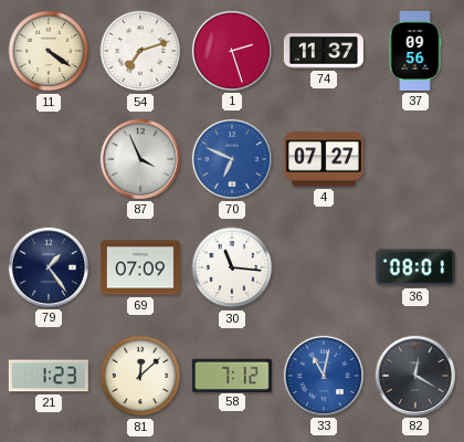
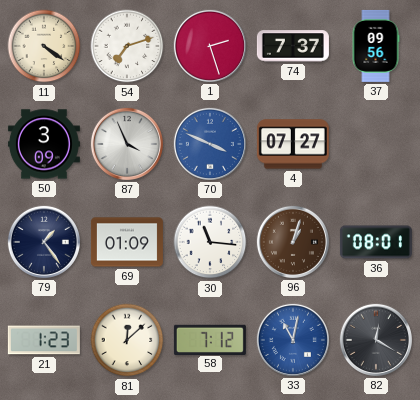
74: 11:37 -> 7:37 (293, 46)
50: none -> 3:09 (44, 144)
70: 6:49 -> 3:49 (210, 144)
69: 07:09 -> 01:09 (127, 242)
96: none -> 1:03 (293, 242)
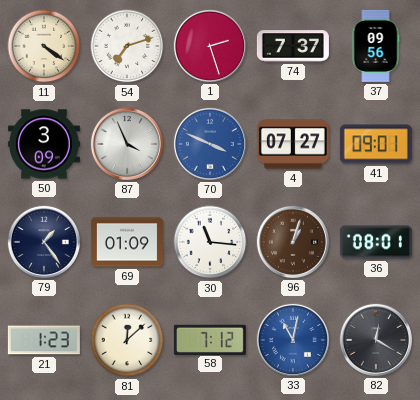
41: none -> 09:01 (376, 144)
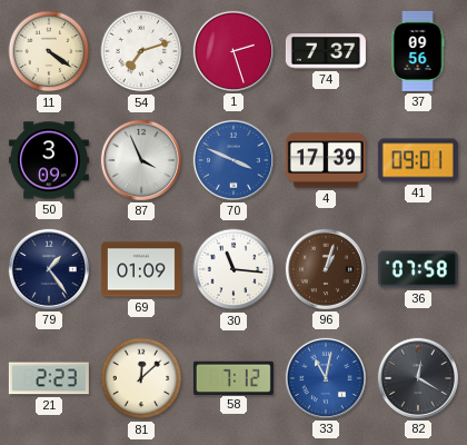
4: 07:27 -> 17:39 (326, 160)
36: 08:01 -> 07:58 (418, 269)
21: 1:23 -> 2:23 (49, 378)
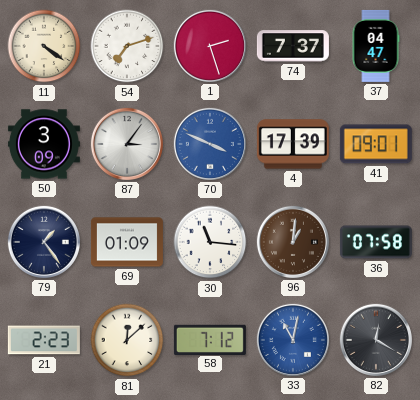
37: 09:56 -> 04:47 (376, 46)
87: 3:56 -> 3:06 (127, 144)
96: 1:03 -> 1:01 (293, 242)
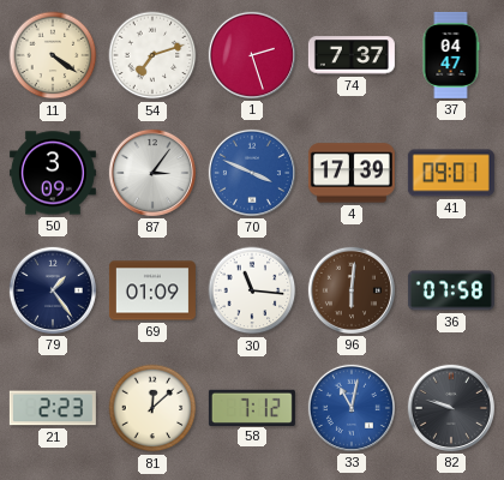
96: 1:01 -> 6:01 (352, 290)
82: 12:20 -> 9:48 (451, 408)
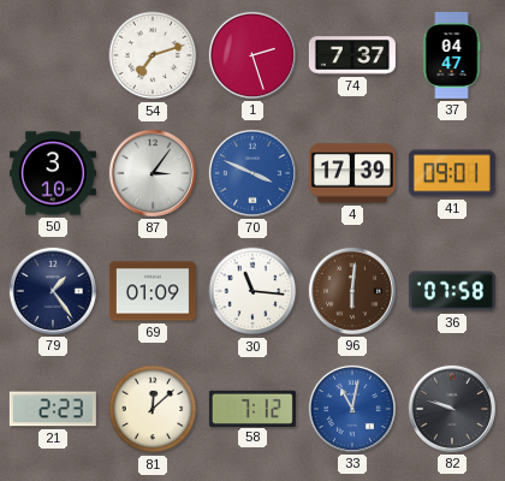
11: 4:21 -> none (53, 55)
50: 3:09 -> 3:10 (53, 173)
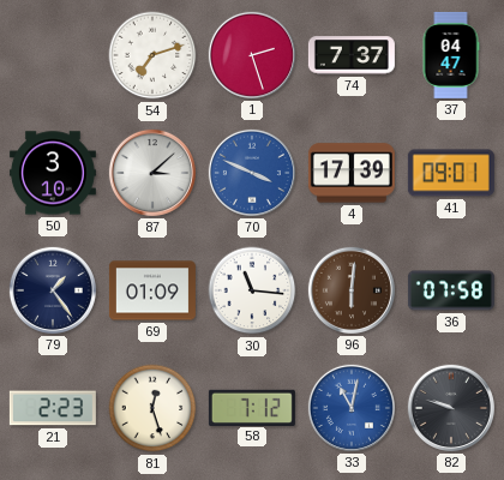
87: 3:06 -> 3:08 (152, 173)
81: 12:08 -> 12:27 (152, 408)
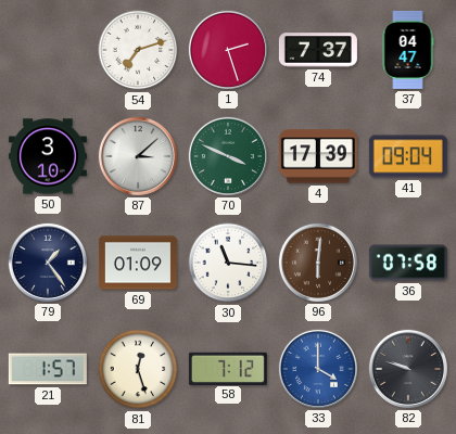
70 dial: blue -> green (228, 156)
41: 09:01 -> 09:04 (408, 156)
21: 2:23 -> 1:57 (48, 369)
33: 11:02 -> 4:00 (318, 369)
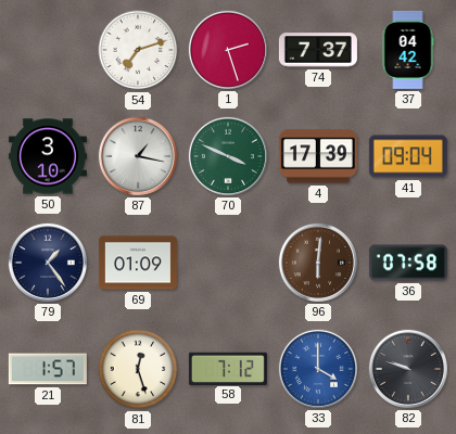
37: 04:47 -> 04:42 (408, 50)
87: 3:08 -> 1:17 (138, 156)
30: 11:16 -> none (228, 263)
